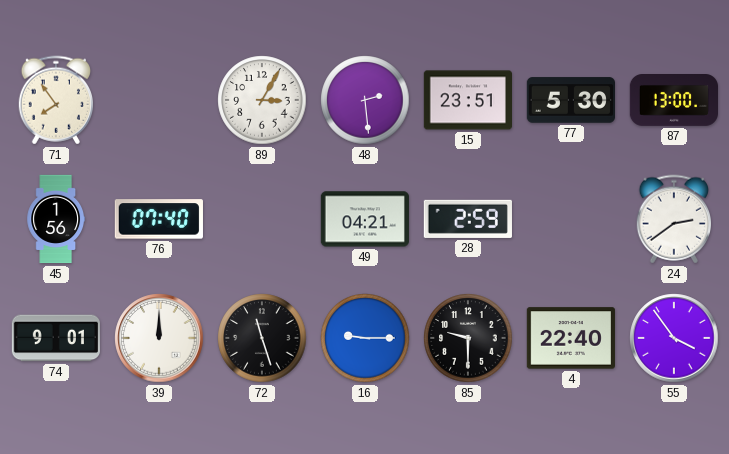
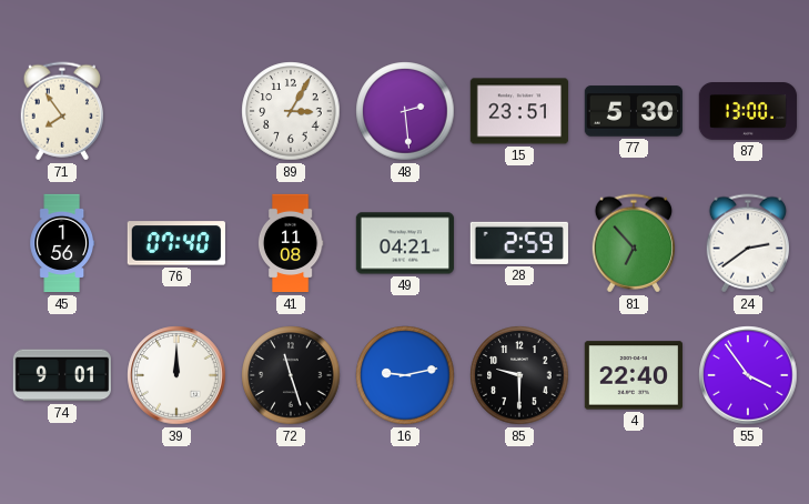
41: none -> 11:08 (291, 243)
81: none -> 6:53 (633, 243)
16: 9:15 -> 9:13 (405, 375)
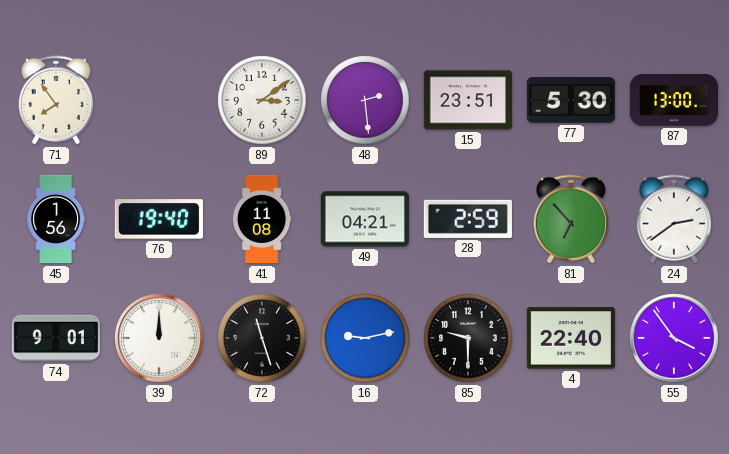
89: 3:05 -> 3:09 (262, 100)
76: 07:40 -> 19:40 (159, 219)
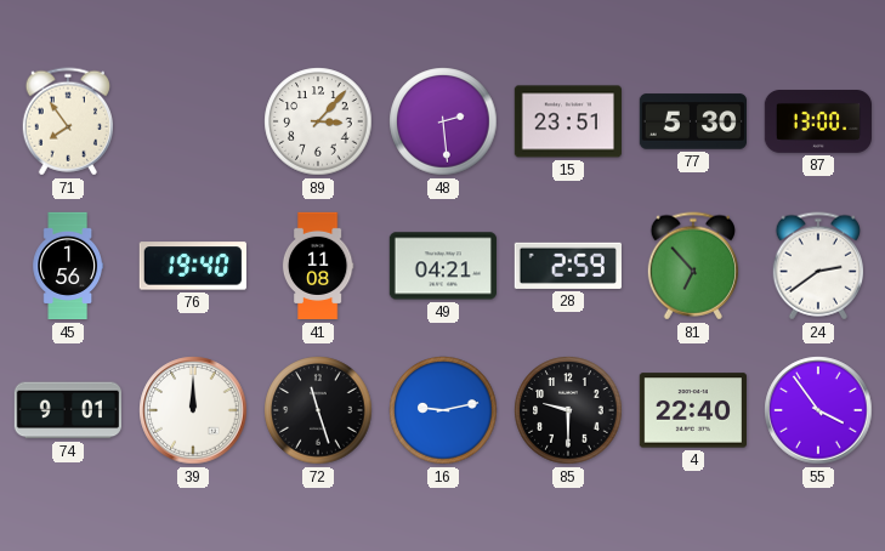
89: 3:09 -> 3:07 (318, 121)
